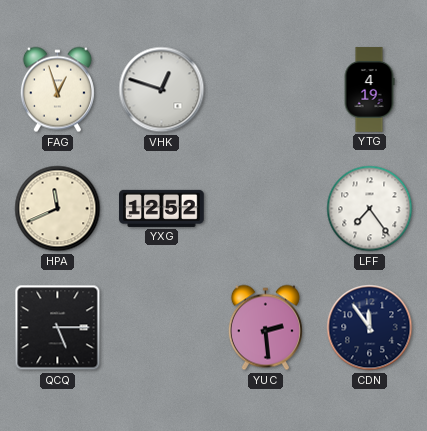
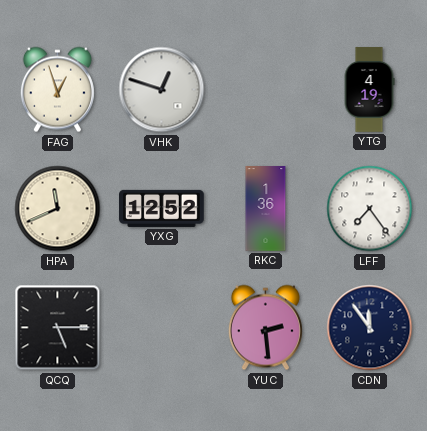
RKC: none -> 1:36 (266, 209)
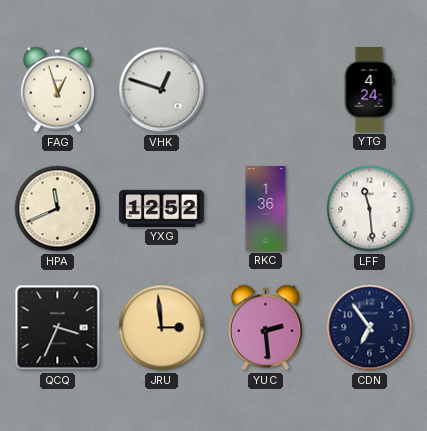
YTG: 4:19 -> 4:24 (369, 90)
LFF: 7:24 -> 11:29 (370, 209)
QCQ: 5:15 -> 3:34 (58, 328)
JRU: none -> 2:59 (162, 328)
CDN: 11:54 -> 6:54 (370, 328)
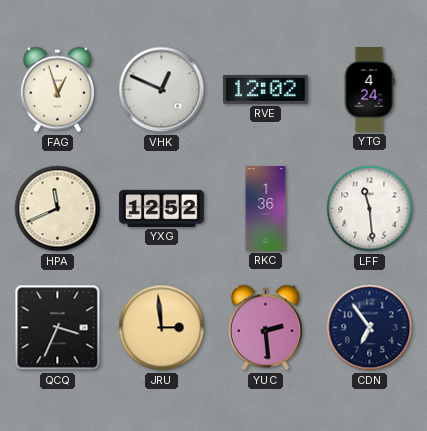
VHK: 12:48 -> 12:49 (162, 90)
RVE: none -> 12:02 (266, 89)
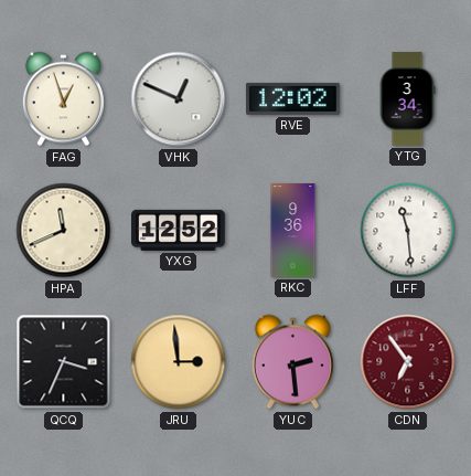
YTG: 4:24 -> 3:34 (407, 99)
RKC: 1:36 -> 9:36 (293, 231)
CDN dial: navy -> burgundy (408, 362)
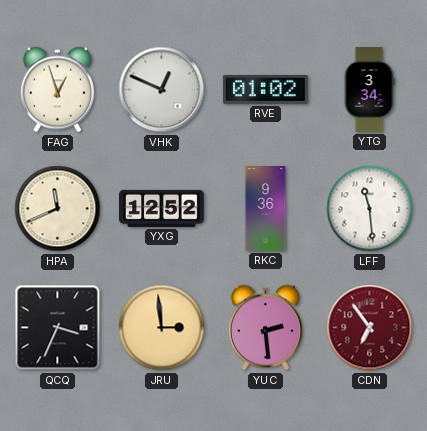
RVE: 12:02 -> 01:02 (266, 89)
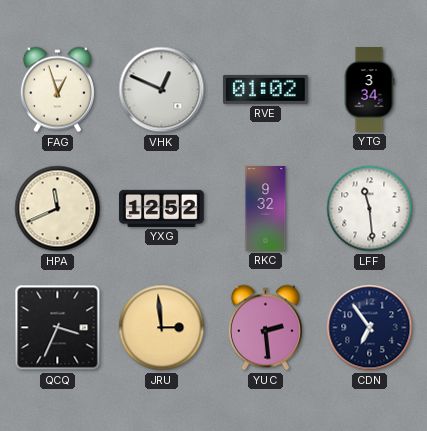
RKC: 9:36 -> 9:32 (266, 209)
CDN dial: burgundy -> navy (370, 328)
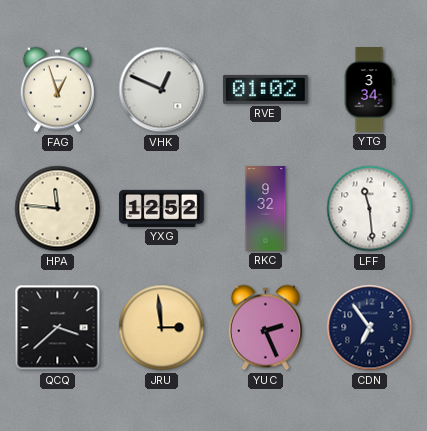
HPA: 11:41 -> 11:46 (58, 209)
QCQ: 3:34 -> 3:38 (58, 328)
YUC: 2:29 -> 2:26 (265, 328)
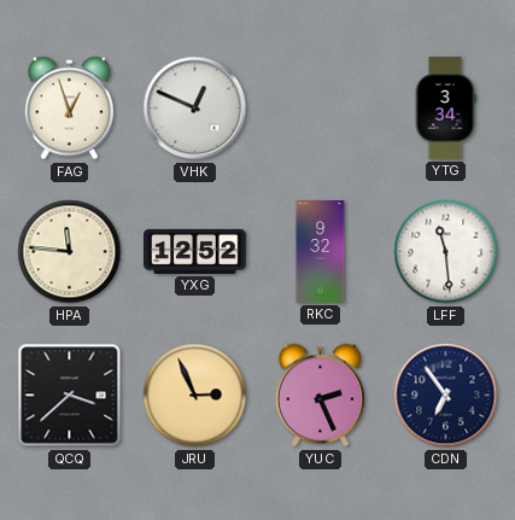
RVE: 01:02 -> none (266, 89)
JRU: 2:59 -> 2:56 (195, 396)
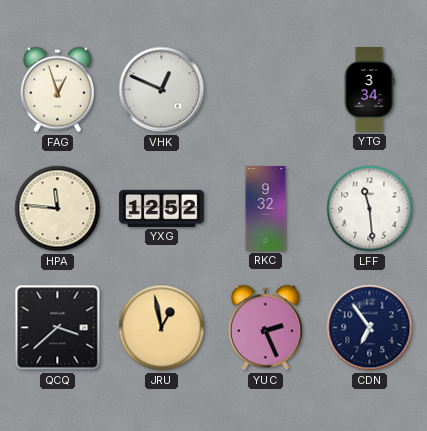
JRU: 2:56 -> 12:58 (162, 328)
